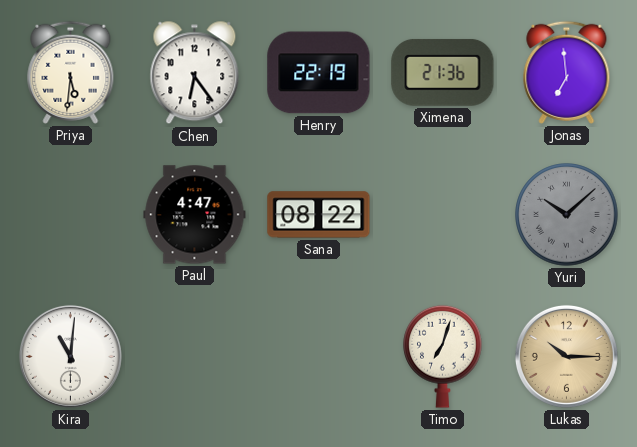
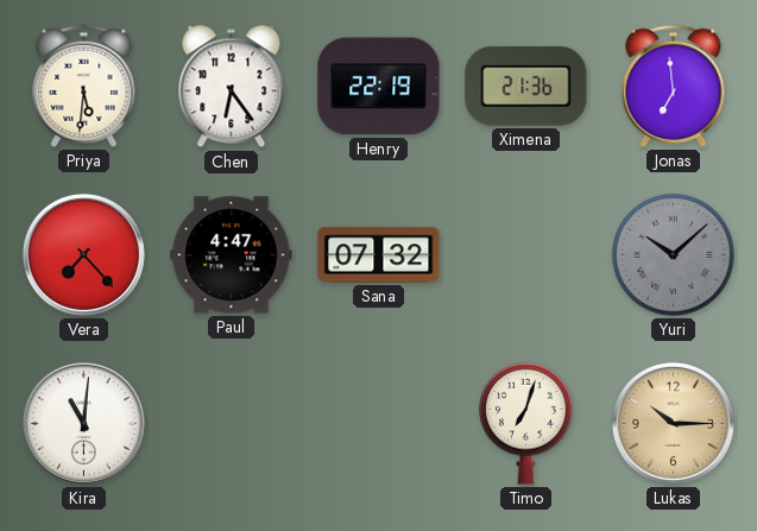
Vera: none -> 7:23 (83, 254)
Sana: 08:22 -> 07:32 (379, 255)
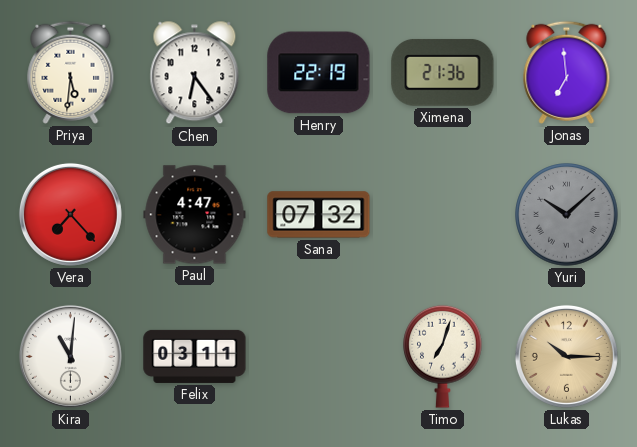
Felix: none -> 03:11 (195, 356)
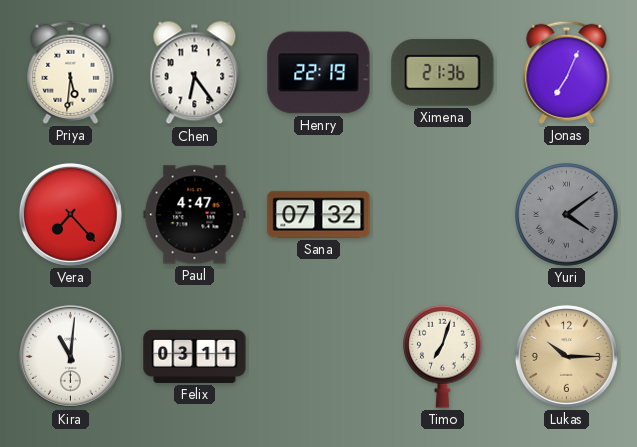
Jonas: 6:59 -> 7:04 (567, 72)
Yuri: 10:08 -> 4:09 (567, 215)
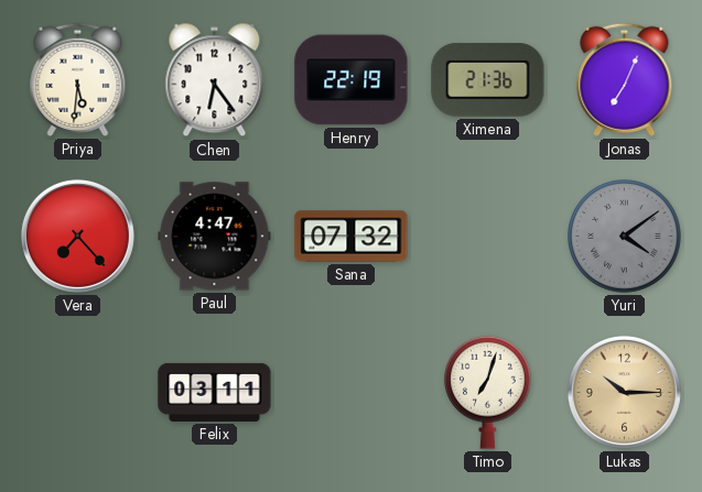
Kira: 11:01 -> none (70, 356)
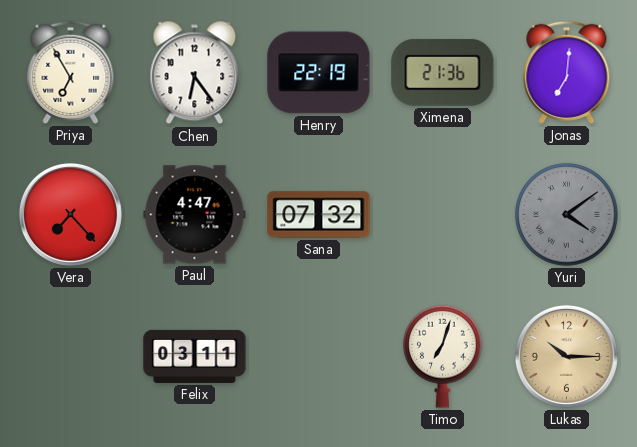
Priya: 5:31 -> 6:55 (71, 72)
Jonas: 7:04 -> 7:01 (567, 72)
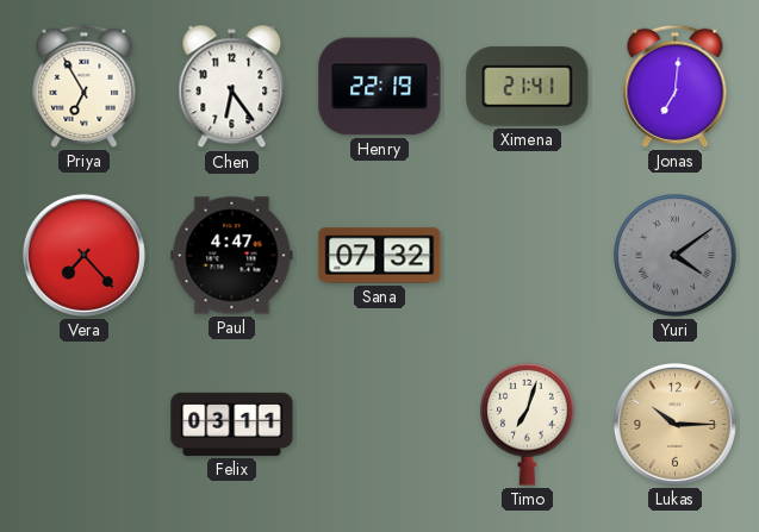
Ximena: 21:36 -> 21:41 (528, 86)
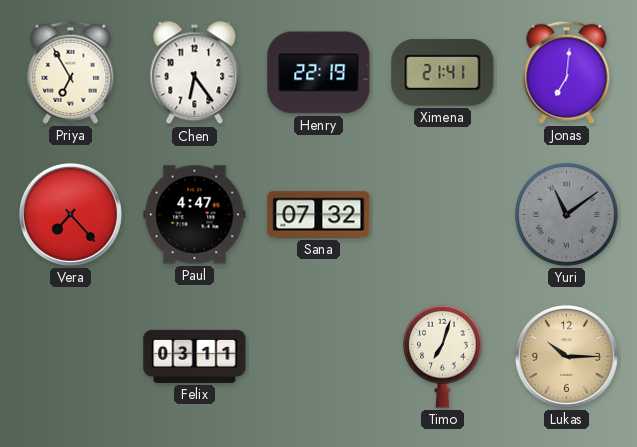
Yuri: 4:09 -> 11:09 (567, 215)
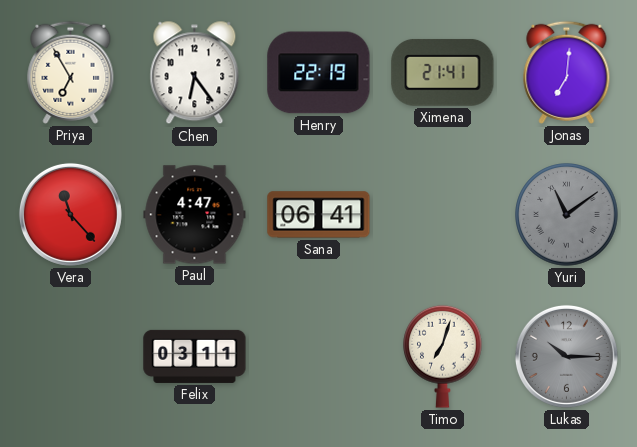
Vera: 7:23 -> 11:23 (70, 214)
Sana: 07:32 -> 06:41 (319, 215)
Lukas dial: champagne -> grey (566, 356)
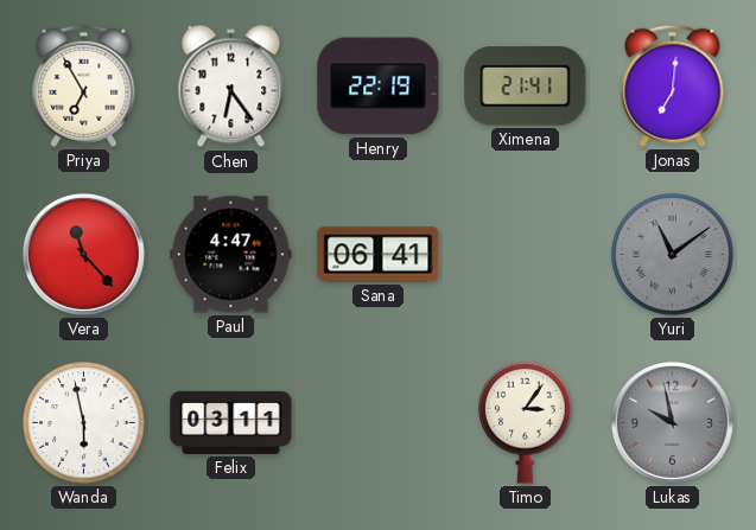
Wanda: none -> 5:58 (84, 423)
Timo: 7:03 -> 3:06 (526, 422)
Lukas: 10:15 -> 9:58 (672, 422)
